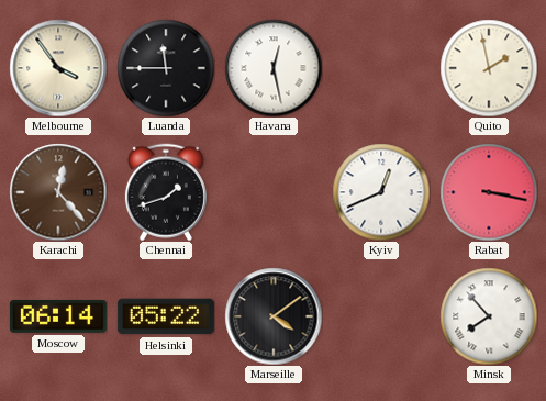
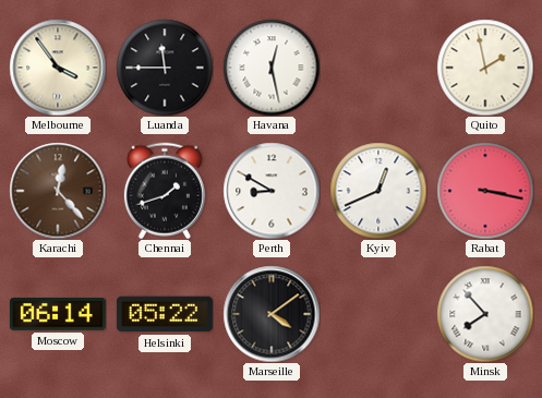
Perth: none -> 8:50 (272, 191)
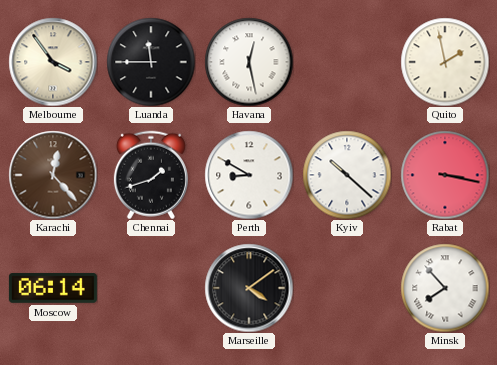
Kyiv: 12:41 -> 10:22 (347, 175)
Helsinki: 05:22 -> none (165, 314)
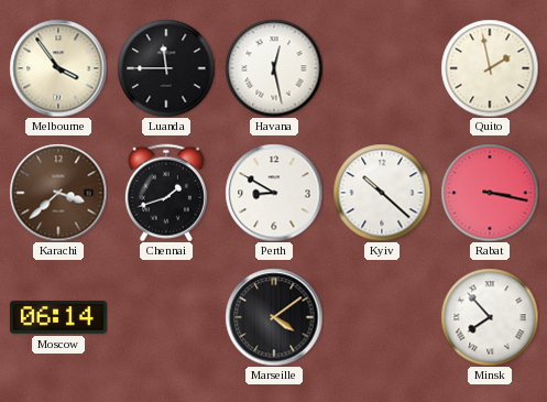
Karachi: 12:23 -> 3:38 (58, 193)
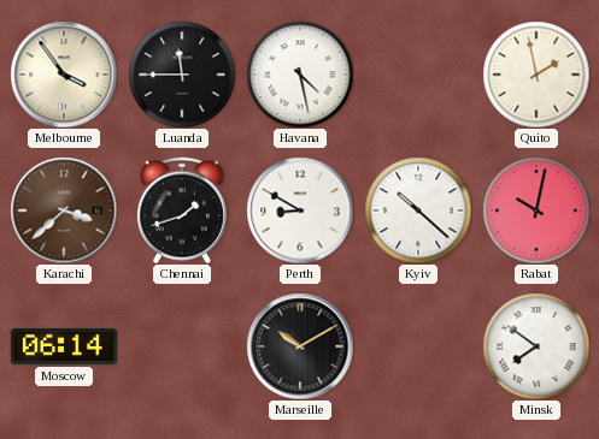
Havana: 12:28 -> 4:28 (300, 75)
Rabat: 3:17 -> 10:02 (536, 210)
Marseille: 4:09 -> 10:10 (300, 346)
Minsk: 7:53 -> 7:51 (536, 346)
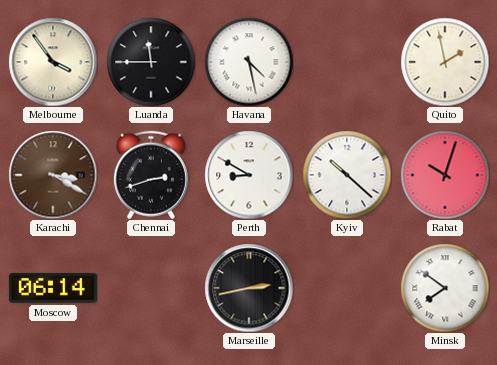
Karachi: 3:38 -> 3:20 (53, 175)
Chennai: 1:42 -> 2:42 (151, 175)
Rabat: 10:02 -> 10:03 (445, 175)
Marseille: 10:10 -> 2:43 (249, 288)
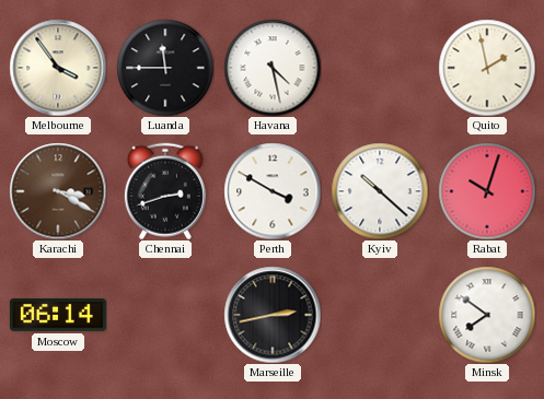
Perth: 8:50 -> 3:50 (273, 191)
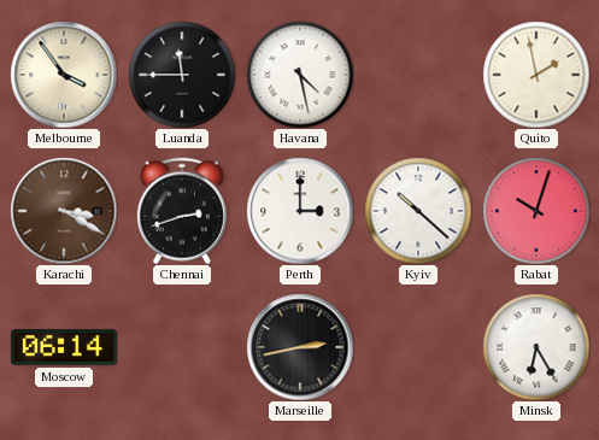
Perth: 3:50 -> 3:00 (300, 211)
Minsk: 7:51 -> 6:25 (536, 347)
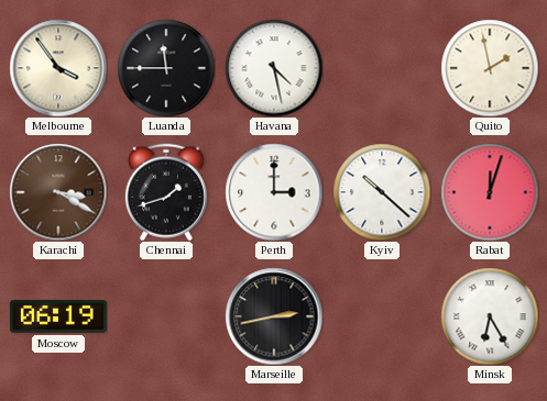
Chennai: 2:42 -> 1:42 (166, 192)
Rabat: 10:03 -> 12:03 (490, 192)
Moscow: 06:14 -> 06:19 (58, 316)
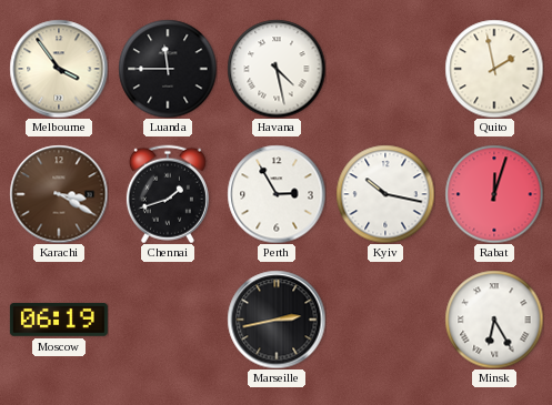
Perth: 3:00 -> 2:55 (277, 194)
Kyiv: 10:22 -> 10:17 (385, 194)
